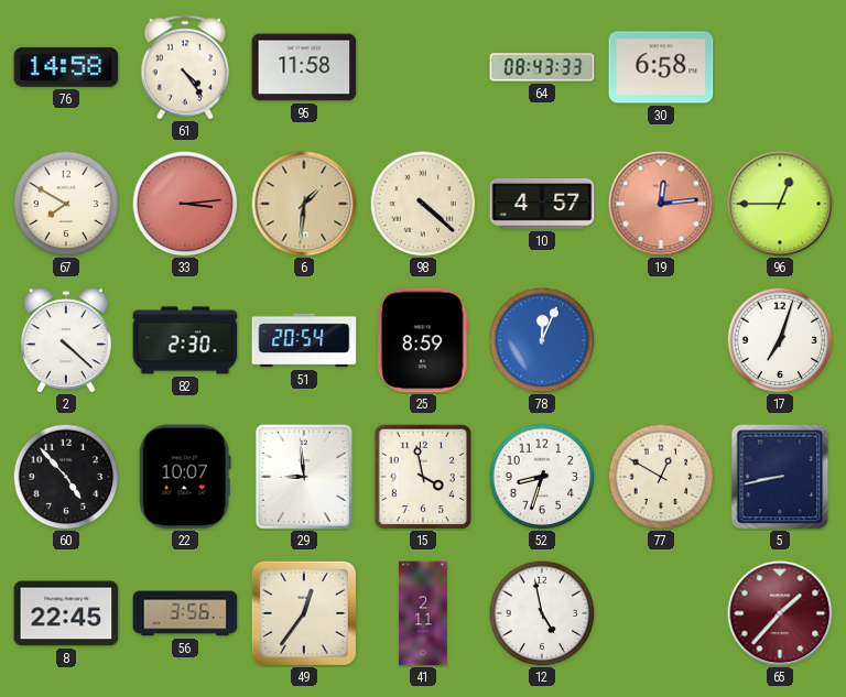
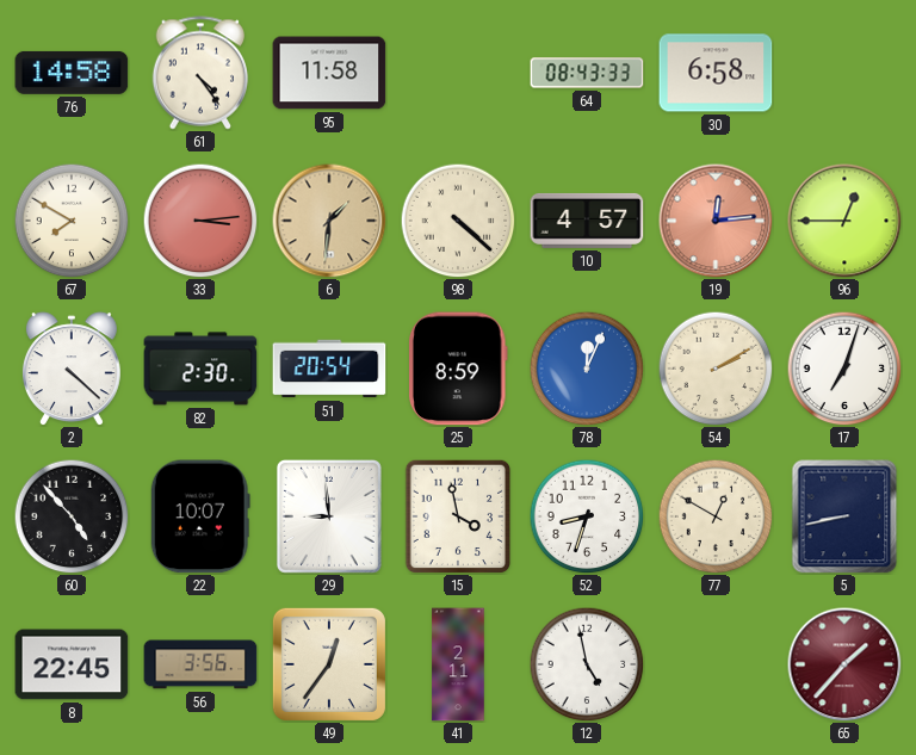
54: none -> 2:10 (716, 369)
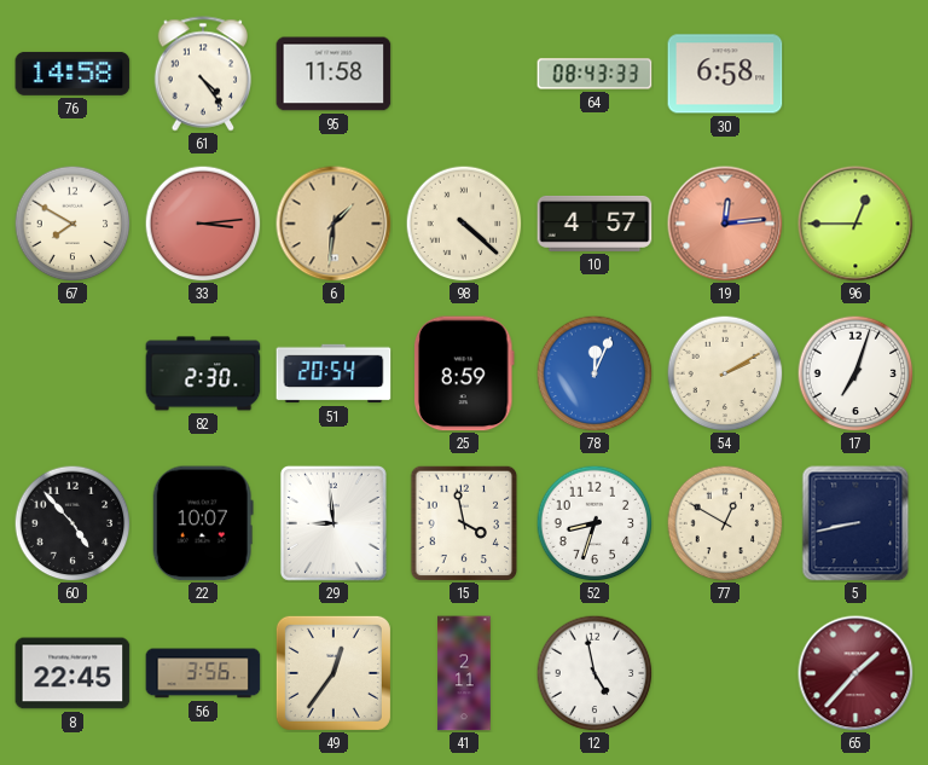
2: 4:22 -> none (72, 369)
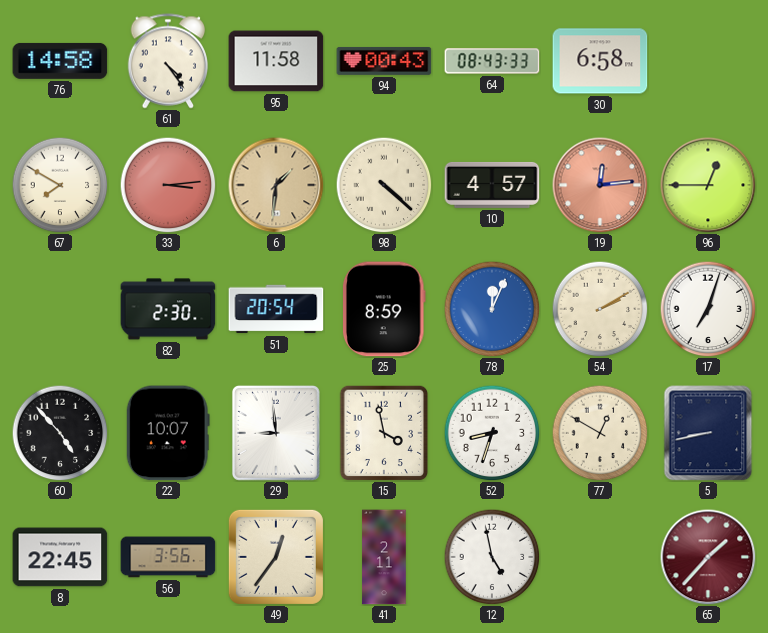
94: none -> 00:43 (384, 61)
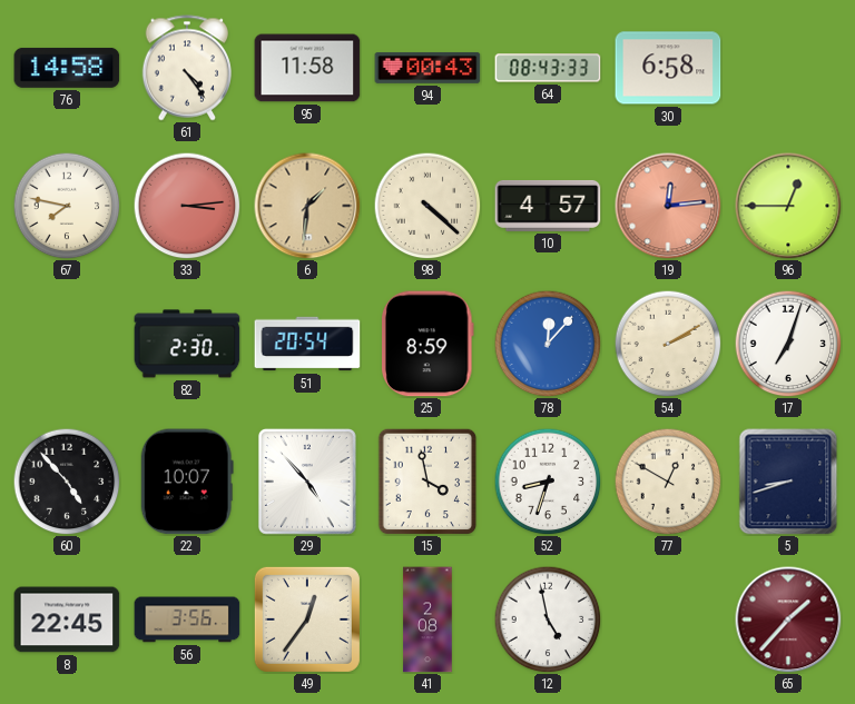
67: 7:50 -> 7:47 (67, 206)
78: 12:04 -> 12:07 (548, 344)
29: 8:59 -> 4:53 (307, 482)
5: 8:43 -> 8:42 (788, 482)
41: 2:11 -> 2:08 (427, 619)
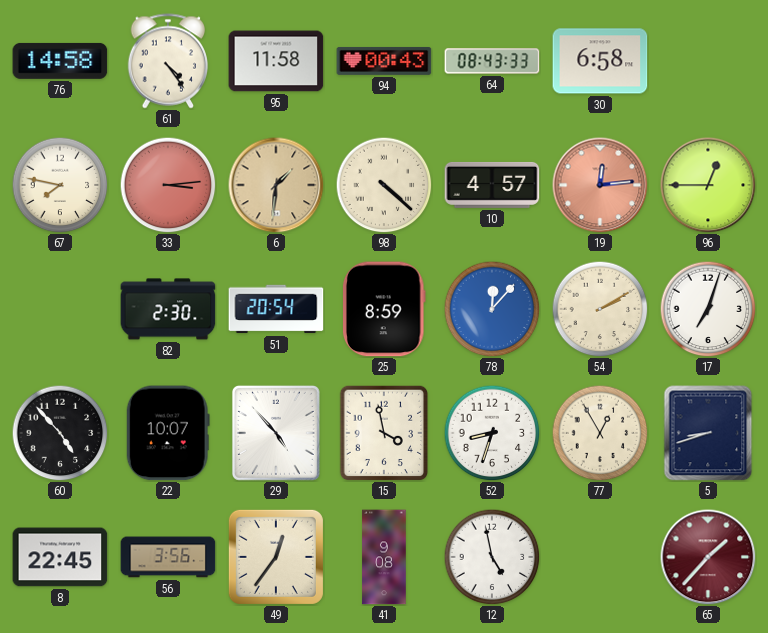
77: 12:50 -> 12:55 (600, 433)
41: 2:08 -> 9:08 (384, 557)
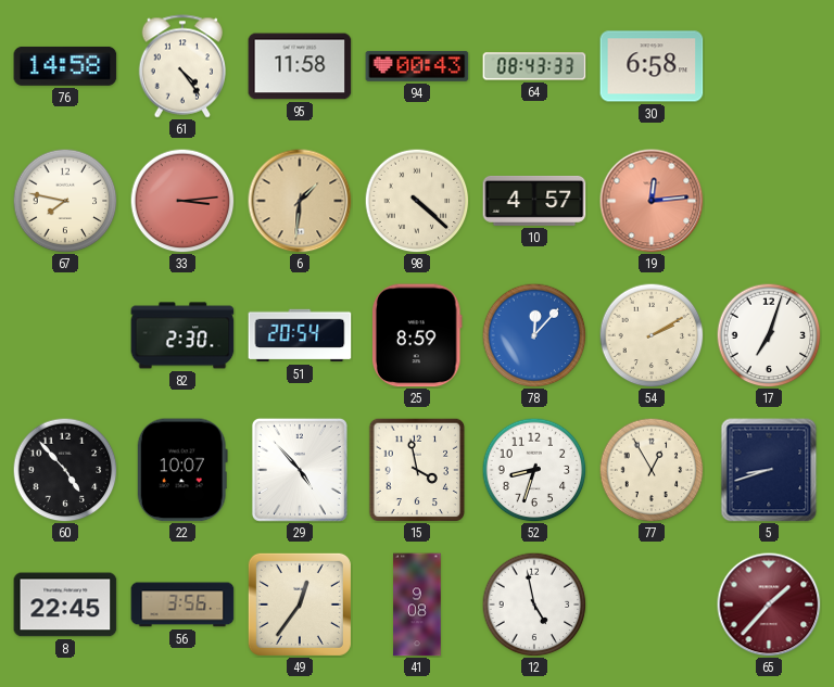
96: 12:45 -> none (708, 185)
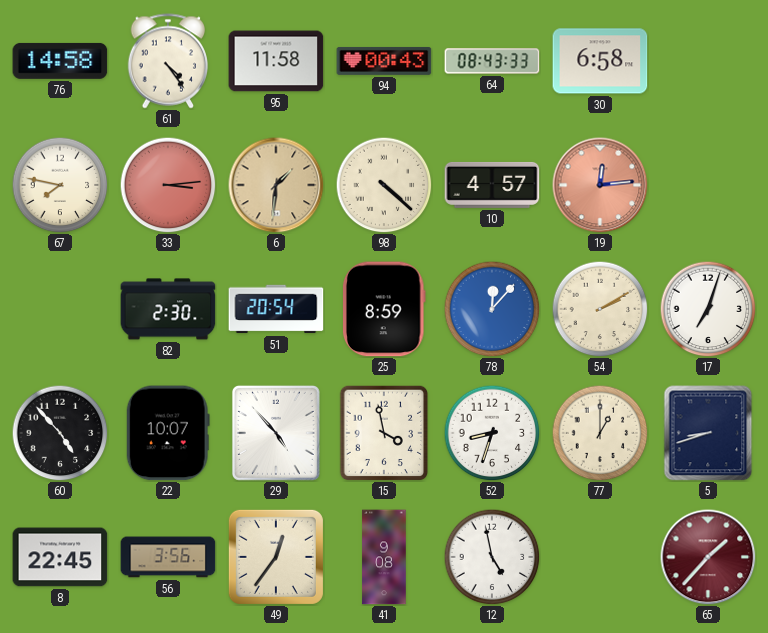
77: 12:55 -> 1:00 (600, 433)
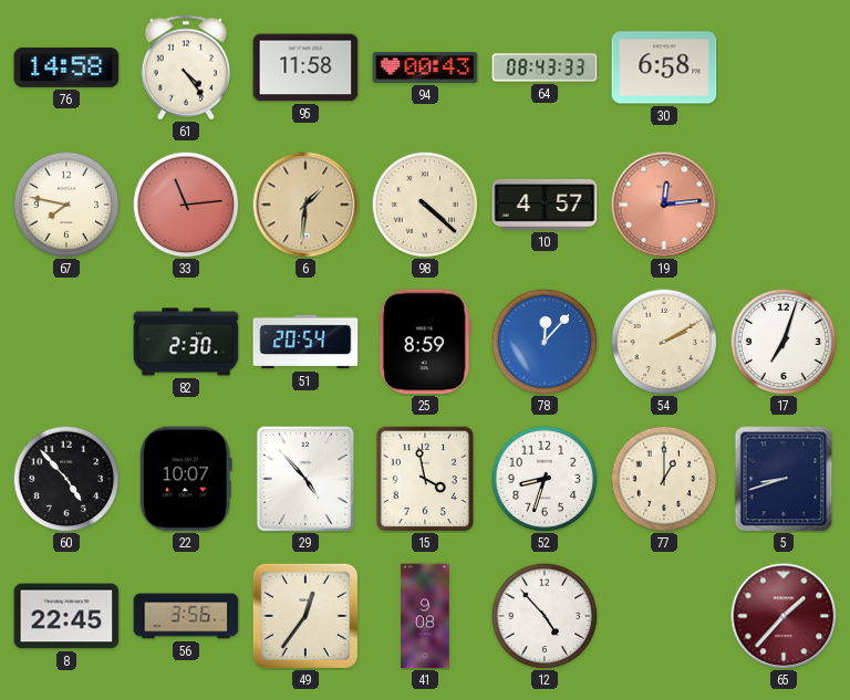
33: 3:14 -> 11:14 (186, 205)
12: 4:58 -> 4:53 (545, 616)
